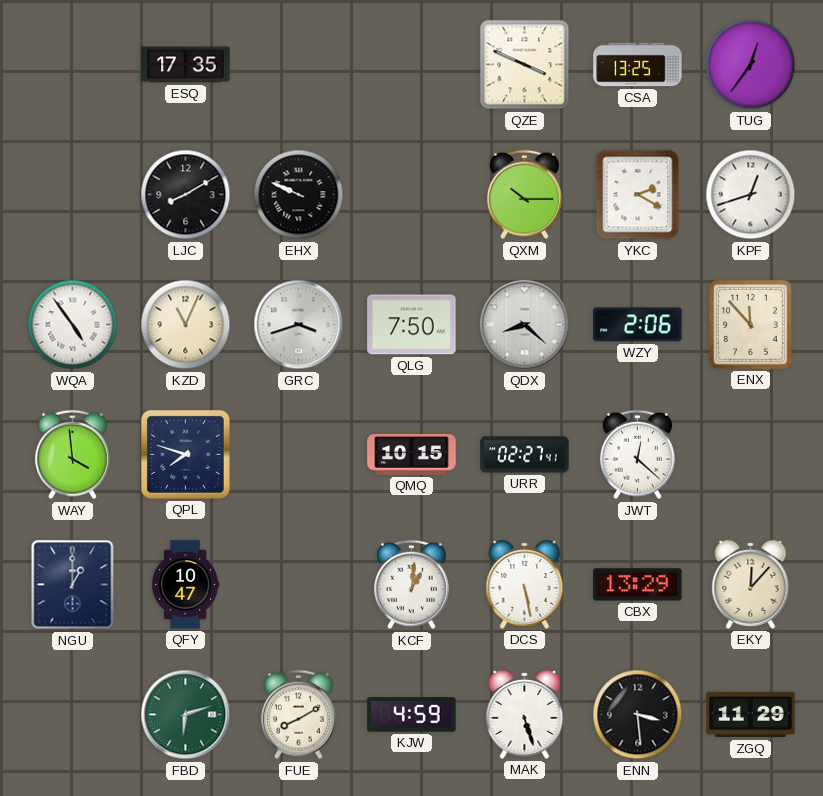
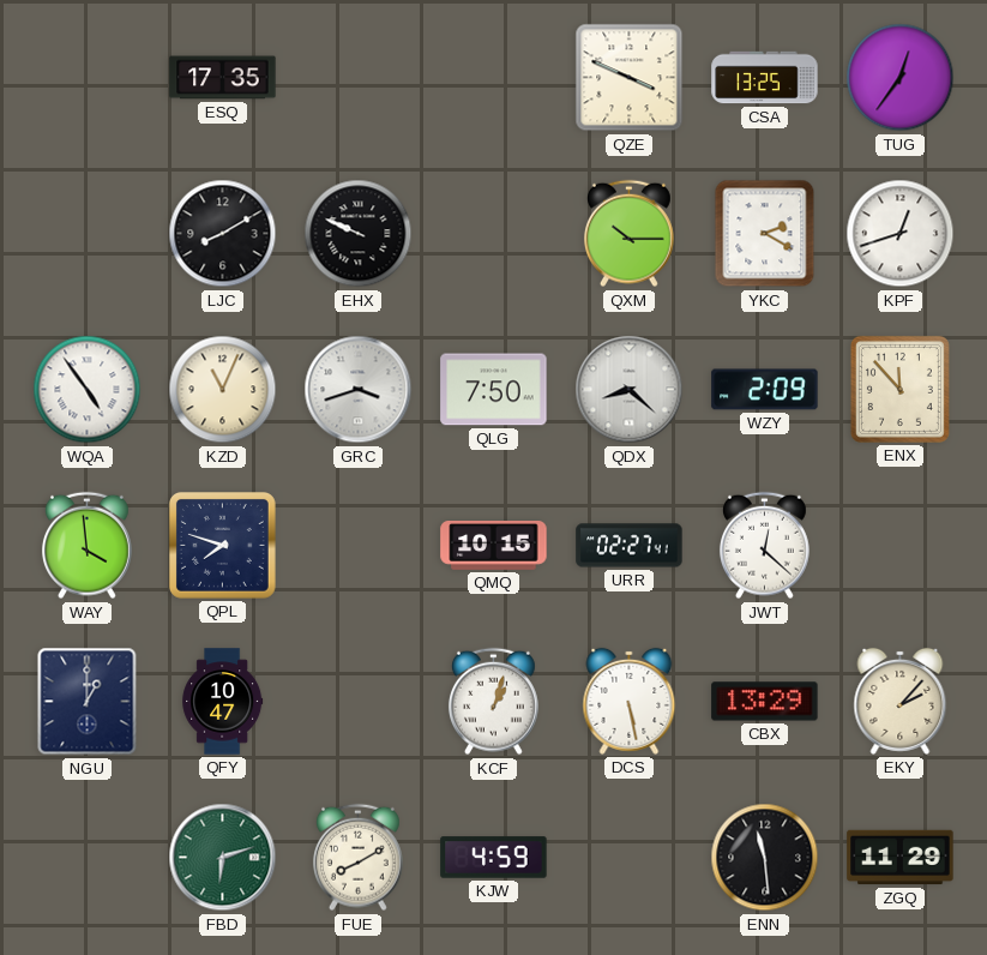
WZY: 2:06 -> 2:09 (765, 390)
KCF: 1:01 -> 1:03 (493, 702)
EKY: 12:07 -> 2:07 (901, 701)
MAK: 5:27 -> none (525, 714)
ENN: 3:29 -> 11:29 (765, 858)
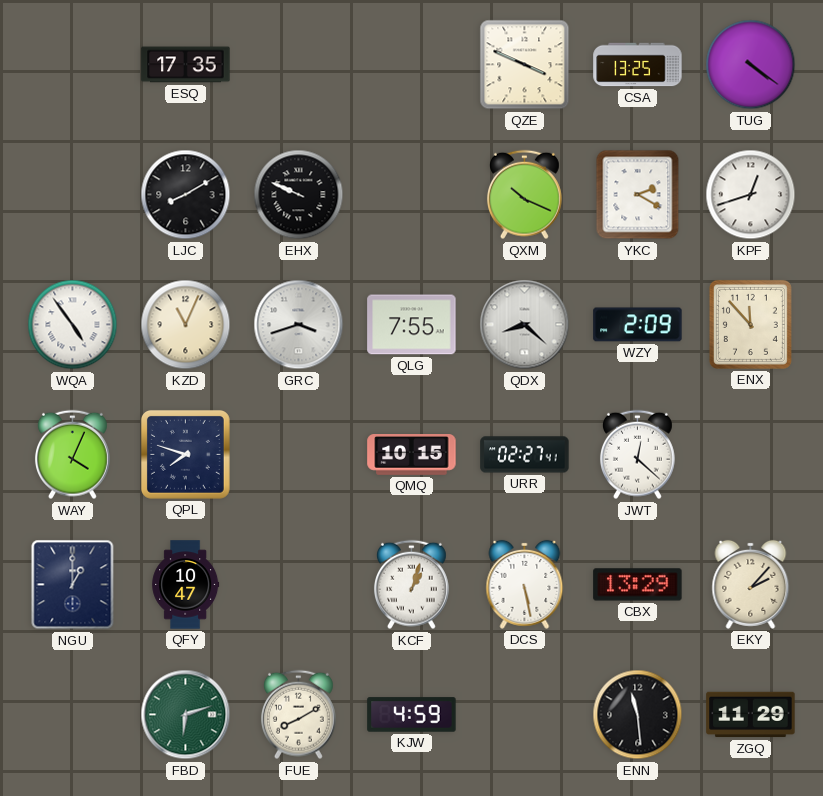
TUG: 12:36 -> 4:21 (751, 65)
QXM: 10:15 -> 10:19 (524, 195)
QLG: 7:50 -> 7:55 (412, 325)
WAY: 3:59 -> 4:04 (72, 455)
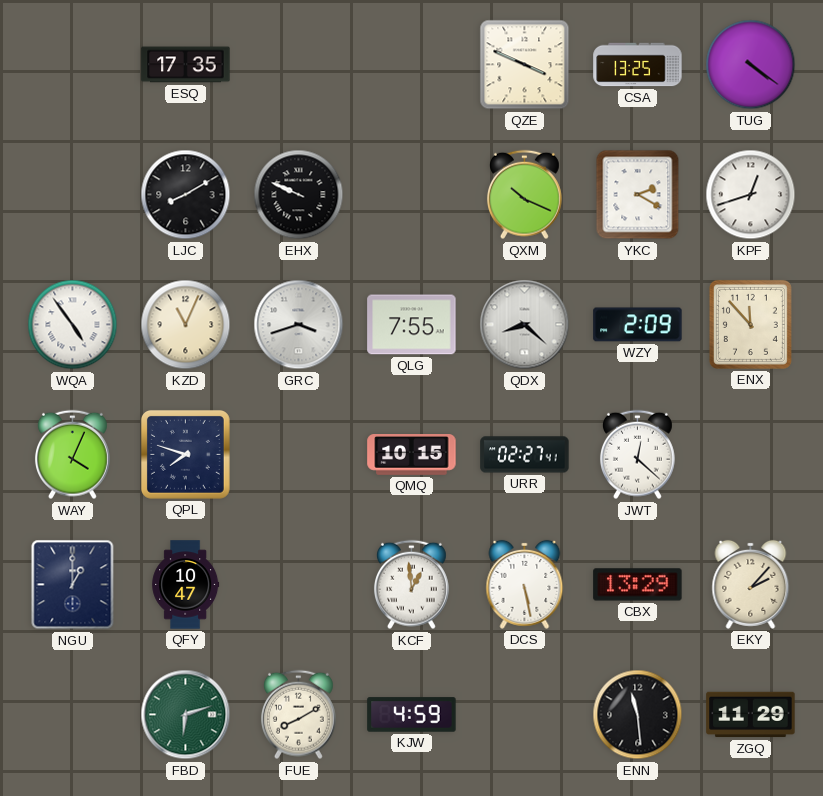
KCF: 1:03 -> 12:59 (411, 585)
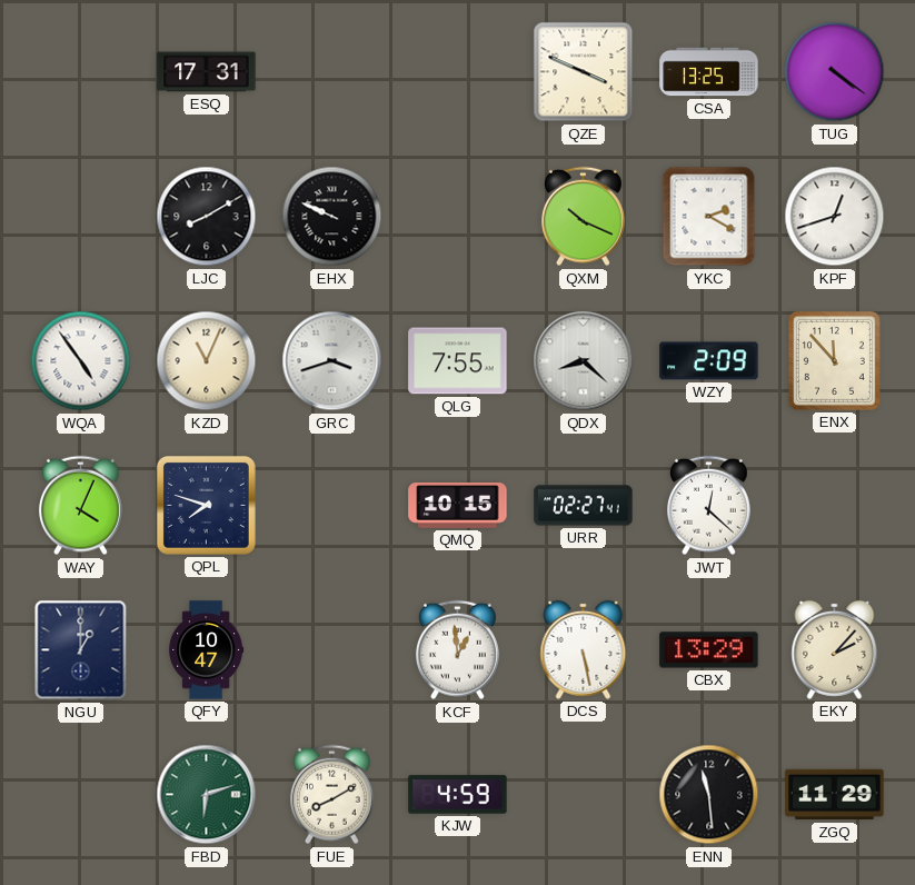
ESQ: 17:35 -> 17:31 (207, 72)
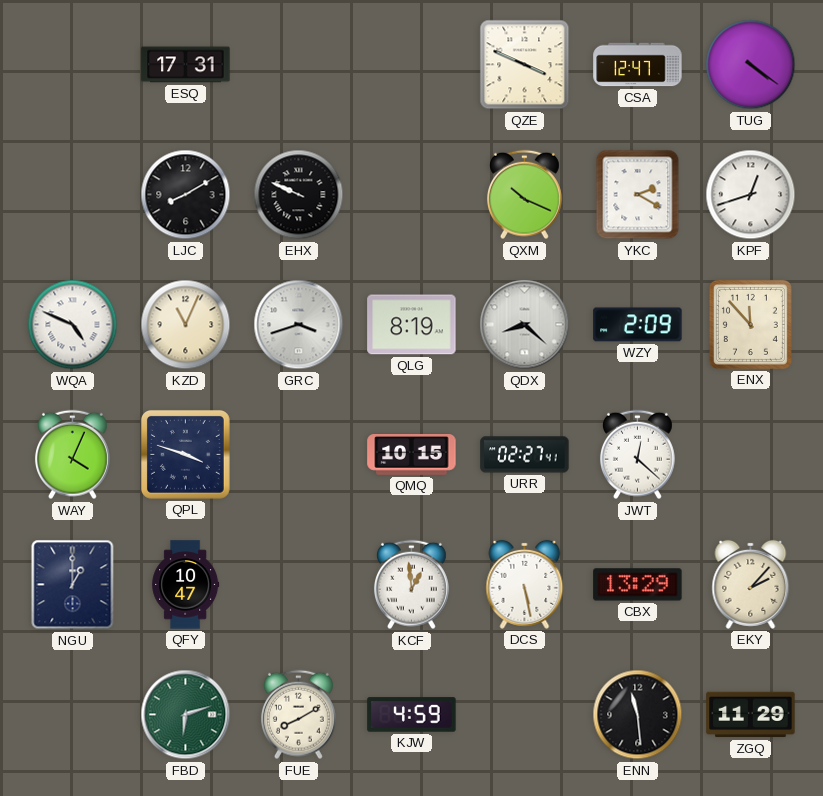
CSA: 13:25 -> 12:47 (638, 65)
WQA: 4:54 -> 4:49 (73, 325)
QLG: 7:55 -> 8:19 (412, 325)
QPL: 7:48 -> 3:48 (185, 454)
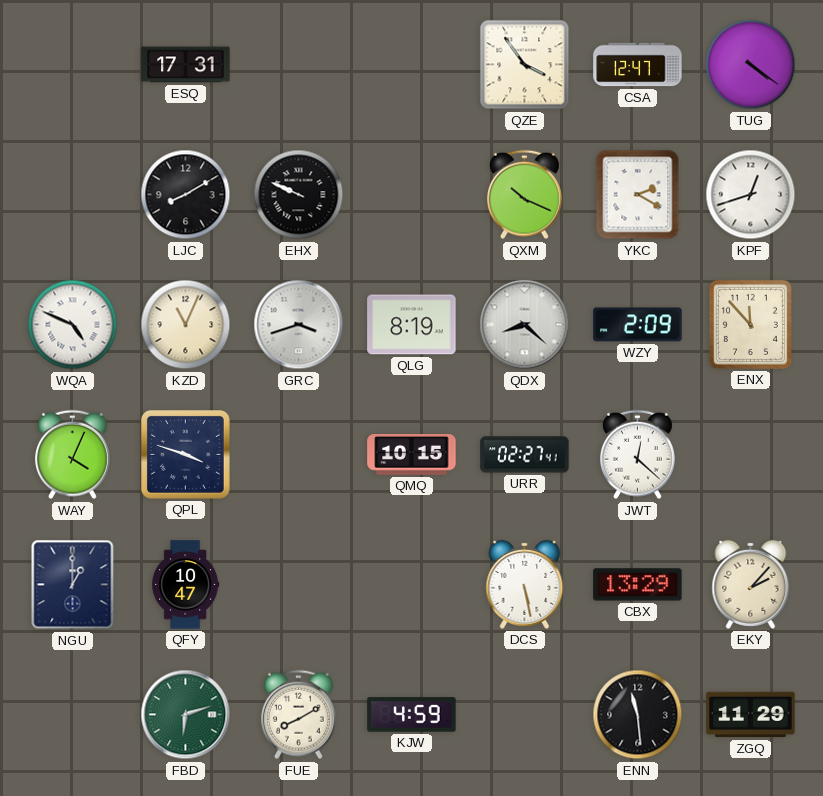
QZE: 3:49 -> 3:54 (525, 65)
KCF: 12:59 -> none (411, 585)
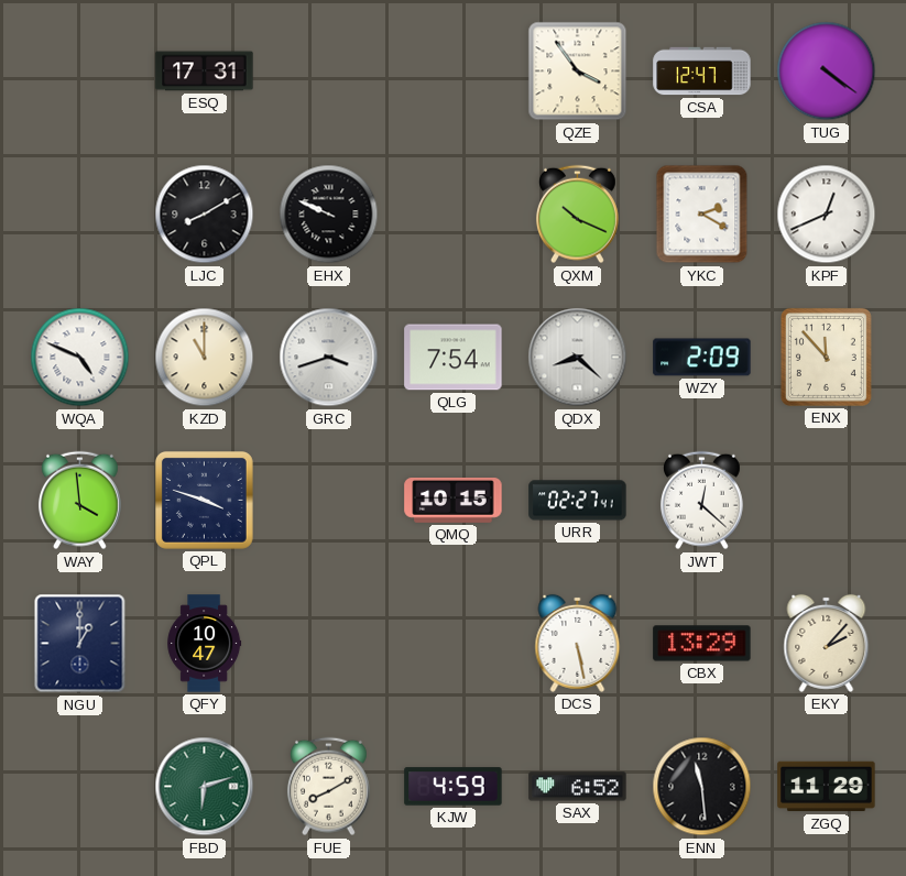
KPF: 12:42 -> 12:41 (827, 215)
KZD: 11:04 -> 11:00 (205, 358)
QLG: 8:19 -> 7:54 (454, 358)
WAY: 4:04 -> 3:59 (79, 501)
SAX: none -> 6:52 (578, 787)
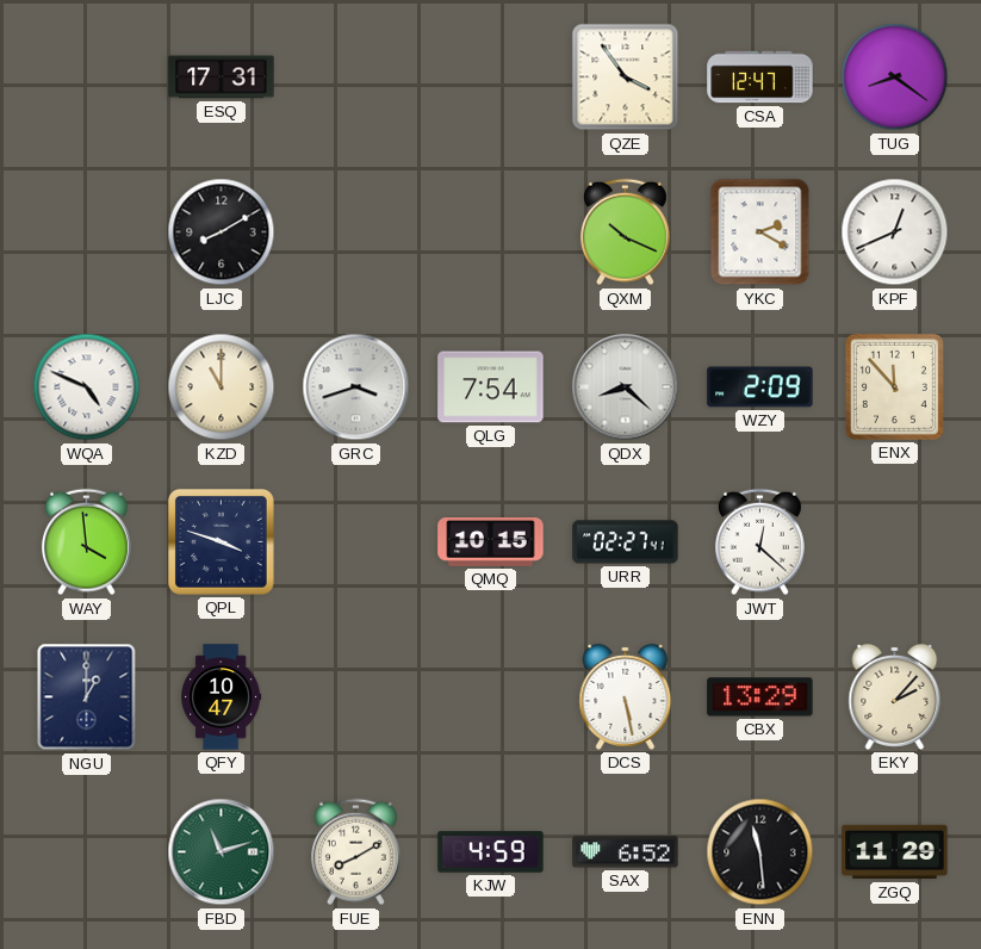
TUG: 4:21 -> 8:21 (895, 77)
EHX: 9:49 -> none (329, 215)
FBD: 6:12 -> 11:12 (222, 852)
